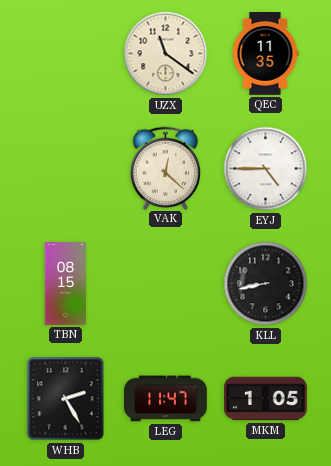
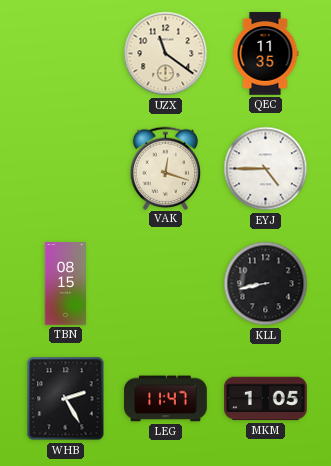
VAK: 12:22 -> 12:18 (166, 168)
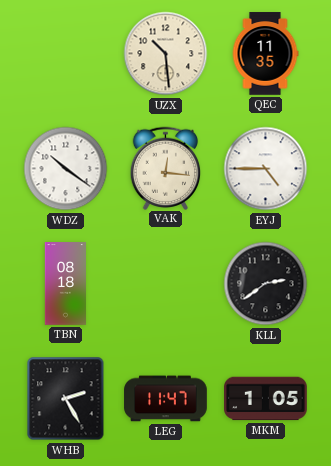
UZX: 11:21 -> 10:29 (166, 54)
WDZ: none -> 10:21 (66, 169)
VAK: 12:18 -> 12:16 (166, 168)
TBN: 08:15 -> 08:18 (66, 284)
KLL: 8:43 -> 2:39 (266, 284)
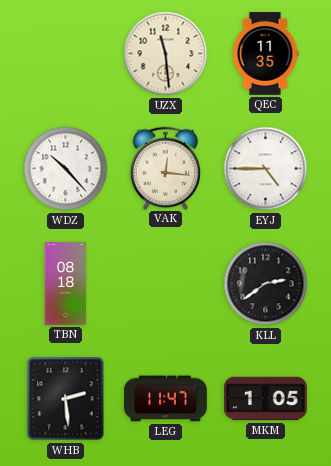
UZX: 10:29 -> 11:29 (166, 54)
WDZ: 10:21 -> 10:23 (66, 169)
WHB: 2:25 -> 2:29 (66, 399)
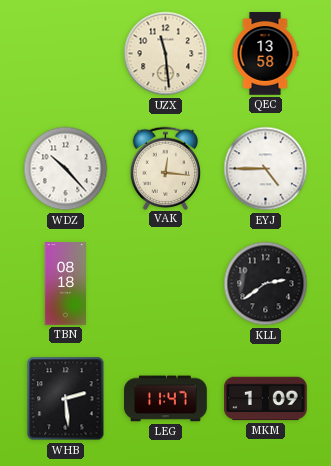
QEC: 11:35 -> 13:58 (265, 54)
MKM: 1:05 -> 1:09 (266, 399)
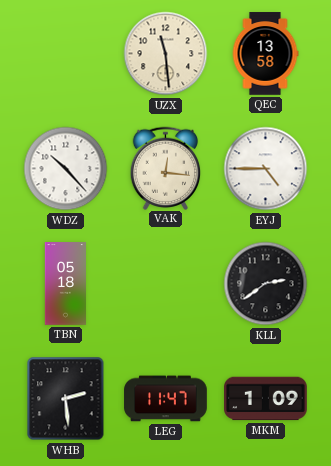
TBN: 08:18 -> 05:18 (66, 284)
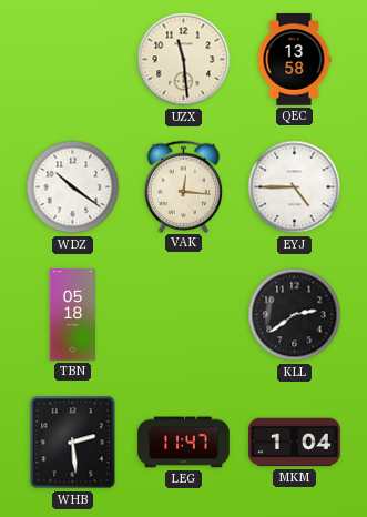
WDZ: 10:23 -> 10:21 (73, 187)
MKM: 1:09 -> 1:04 (295, 443)
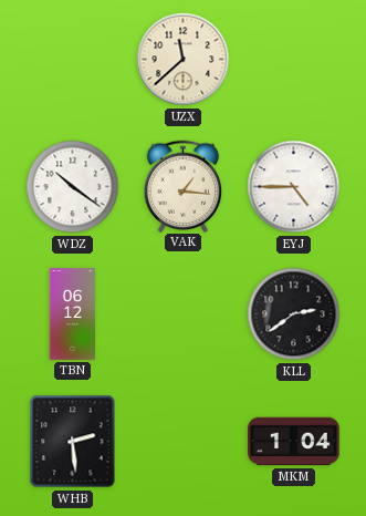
UZX: 11:29 -> 11:38 (184, 60)
QEC: 13:58 -> none (294, 60)
VAK: 12:16 -> 1:16 (184, 186)
TBN: 05:18 -> 06:12 (73, 314)
LEG: 11:47 -> none (184, 443)
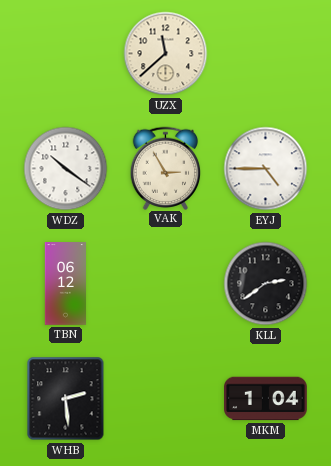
VAK: 1:16 -> 2:55 (166, 168)
